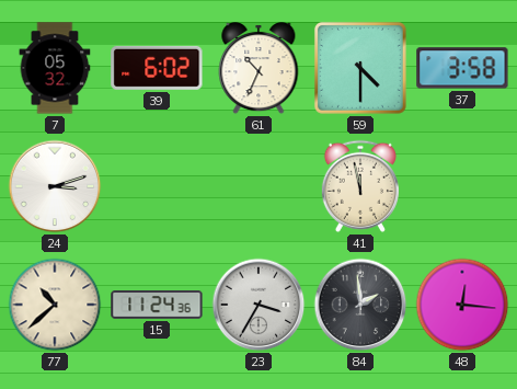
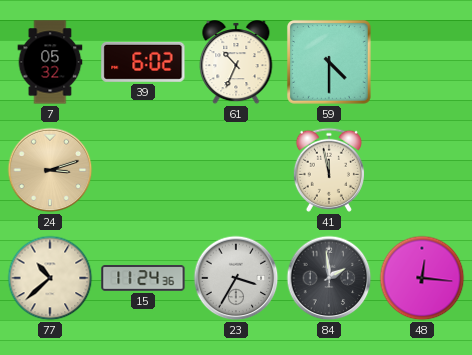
37: 3:58 -> none (462, 68)
24 dial: white -> champagne (50, 170)
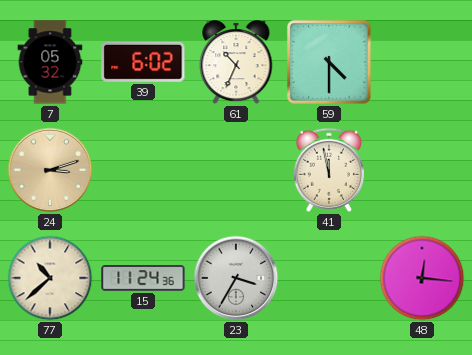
84: 1:59 -> none (329, 278)
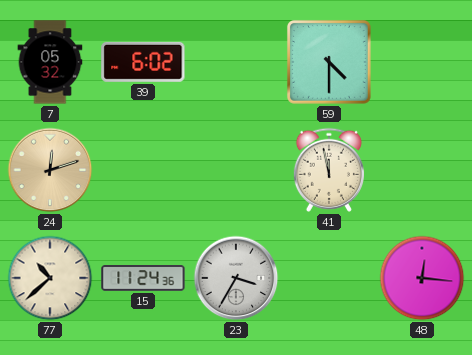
61: 10:34 -> none (236, 63)
24: 3:12 -> 12:12 (50, 170)
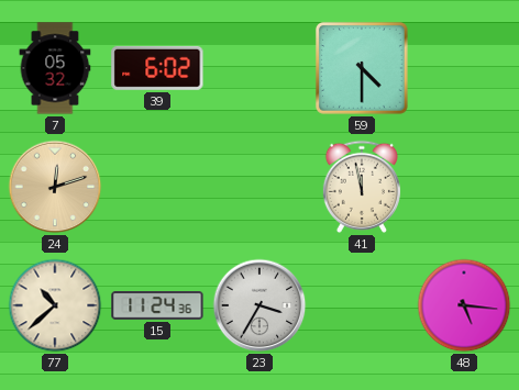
48: 12:16 -> 5:16 (464, 305)
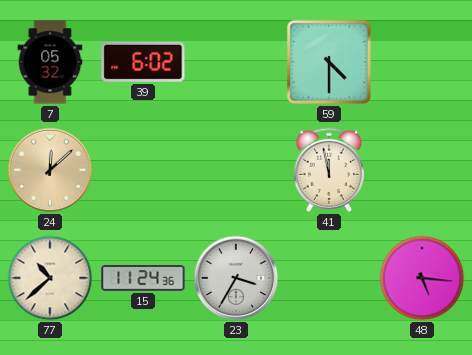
24: 12:12 -> 12:08 (50, 170)
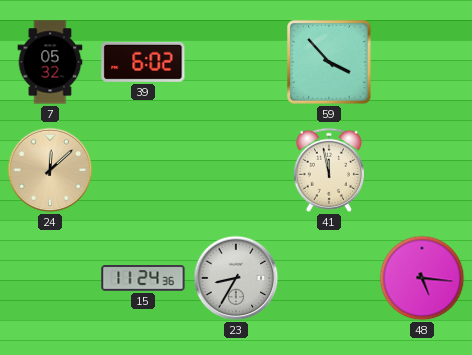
59: 4:30 -> 3:53 (329, 62)
77: 10:38 -> none (50, 278)
23: 3:35 -> 8:35 (236, 278)
